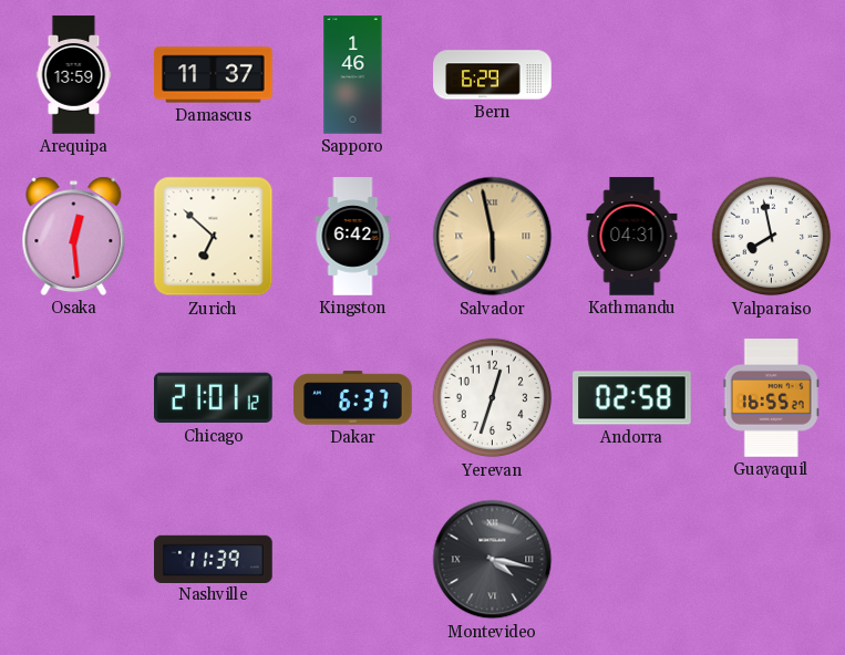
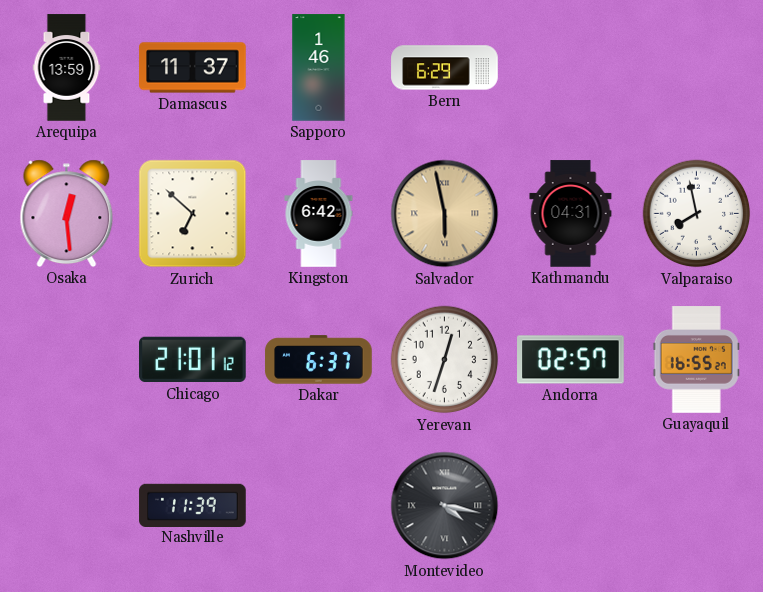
Andorra: 02:58 -> 02:57 (571, 360)
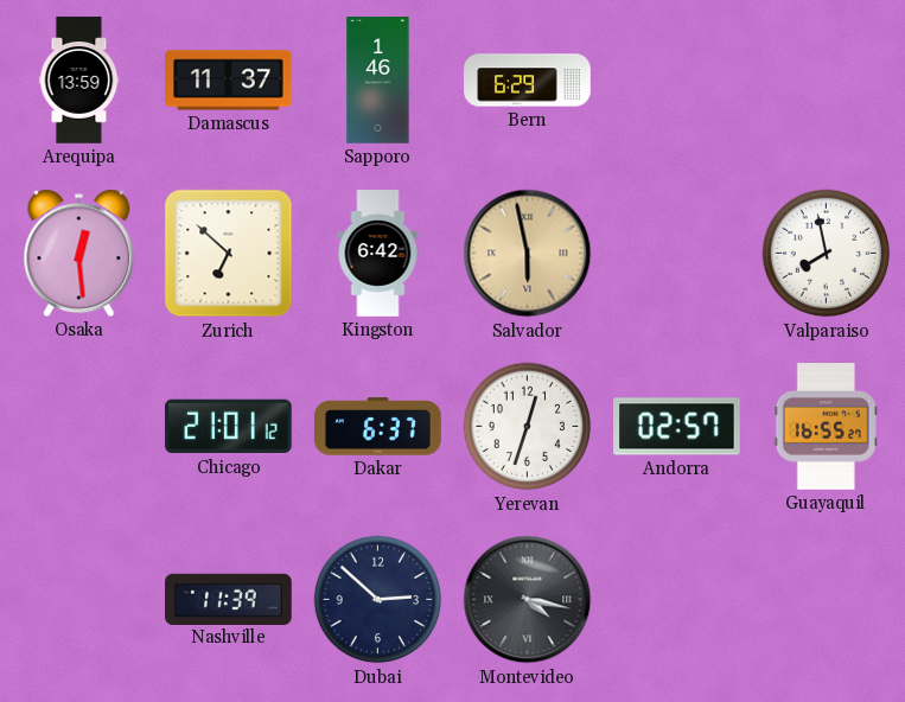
Kathmandu: 04:31 -> none (571, 214)
Dubai: none -> 2:52 (378, 600)
